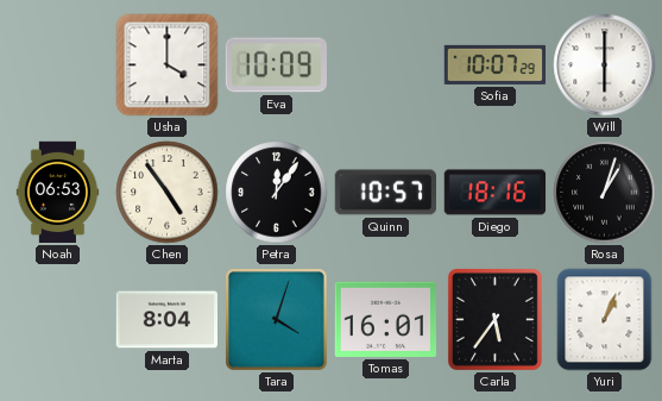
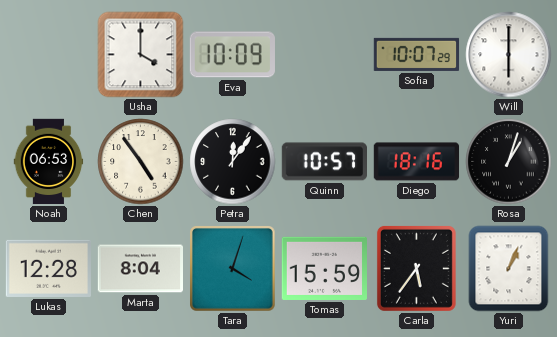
Lukas: none -> 12:28 (48, 268)
Tomas: 16:01 -> 15:59 (324, 268)
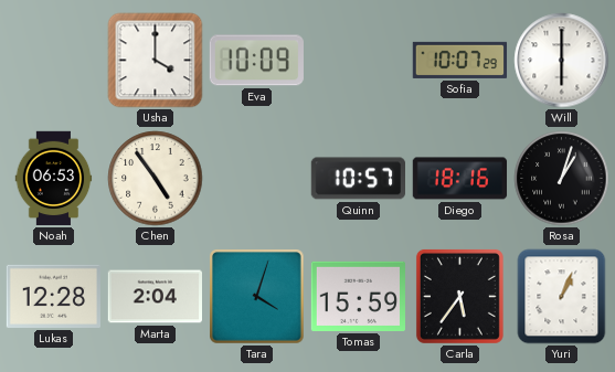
Petra: 12:06 -> none (233, 162)
Marta: 8:04 -> 2:04 (155, 297)
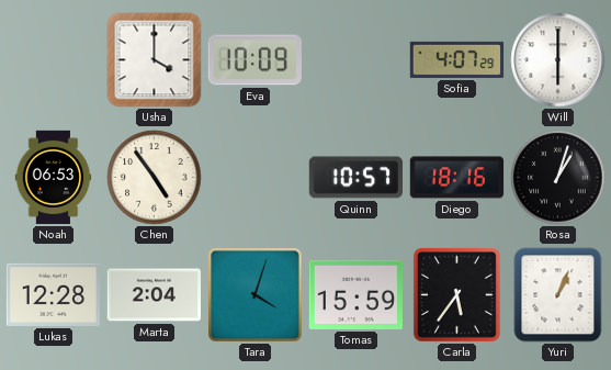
Sofia: 10:07 -> 4:07 (457, 59)
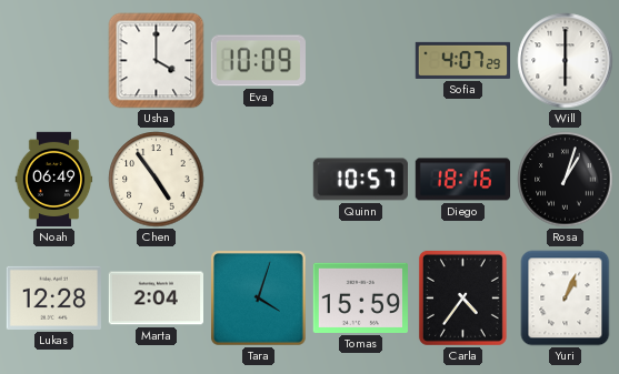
Noah: 06:53 -> 06:49 (54, 180)
Carla: 5:36 -> 4:36 (462, 297)
